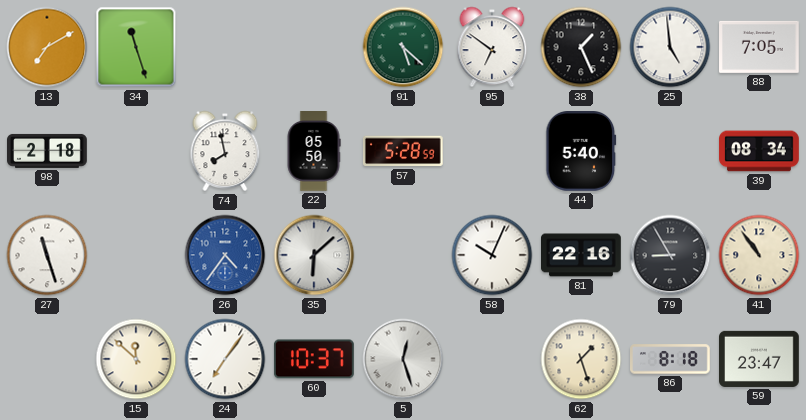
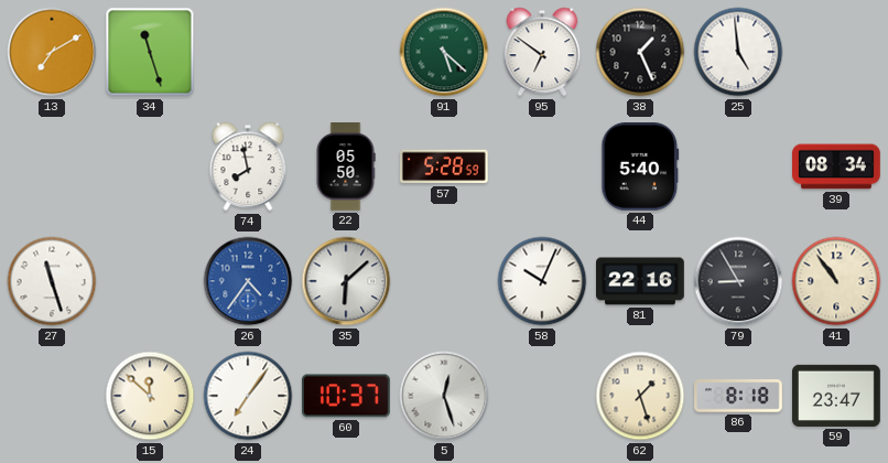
88: 7:05 -> none (760, 47)
98: 2:18 -> none (48, 151)
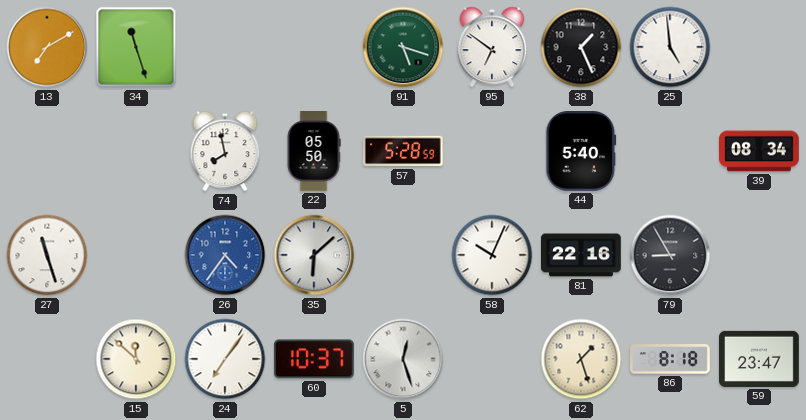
91: 5:22 -> 5:18 (403, 47)
41: 10:54 -> none (836, 281)
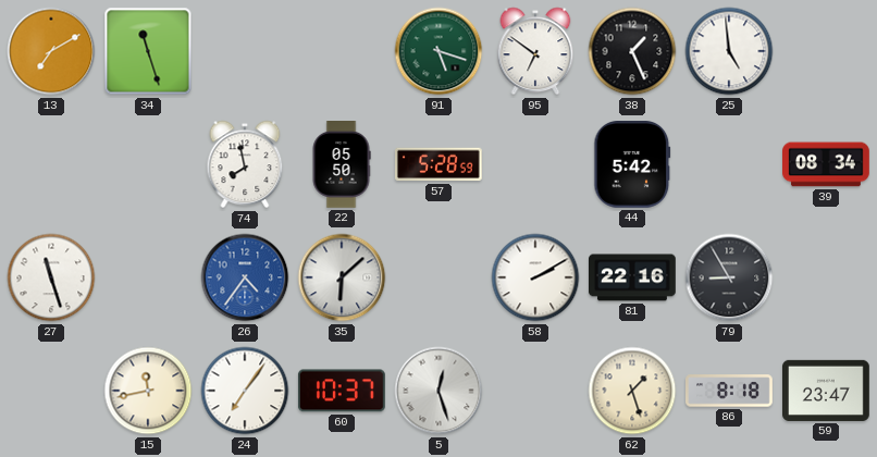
44: 5:40 -> 5:42 (632, 165)
58: 10:04 -> 2:10 (535, 277)
15: 11:52 -> 11:43 (148, 391)
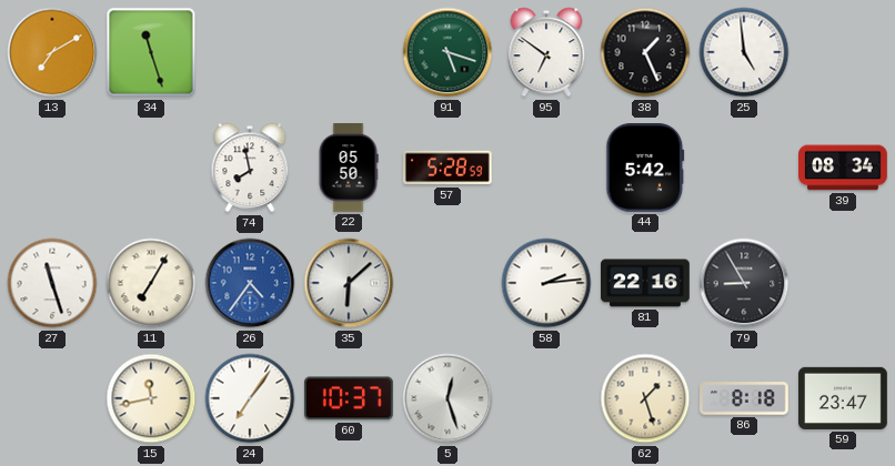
11: none -> 7:05 (151, 283)
58: 2:10 -> 2:14 (546, 283)
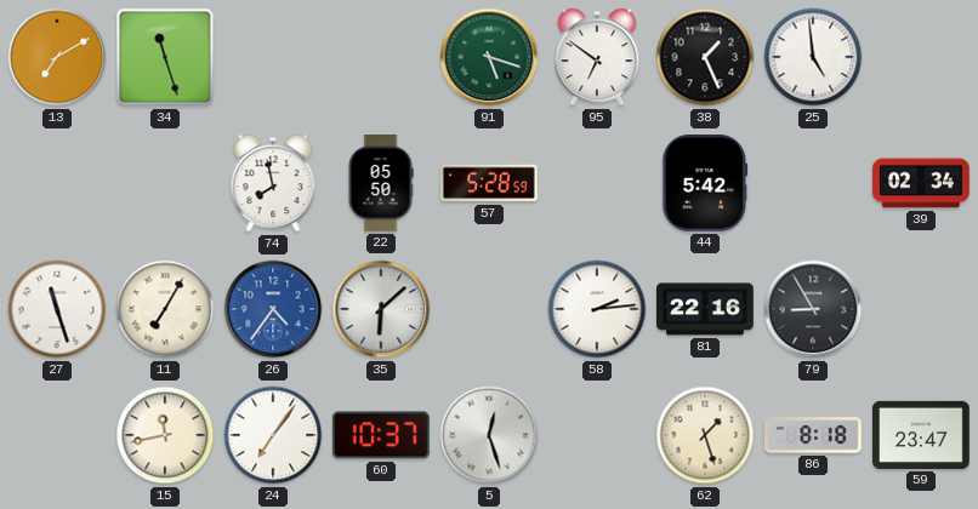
39: 08:34 -> 02:34 (922, 183)
